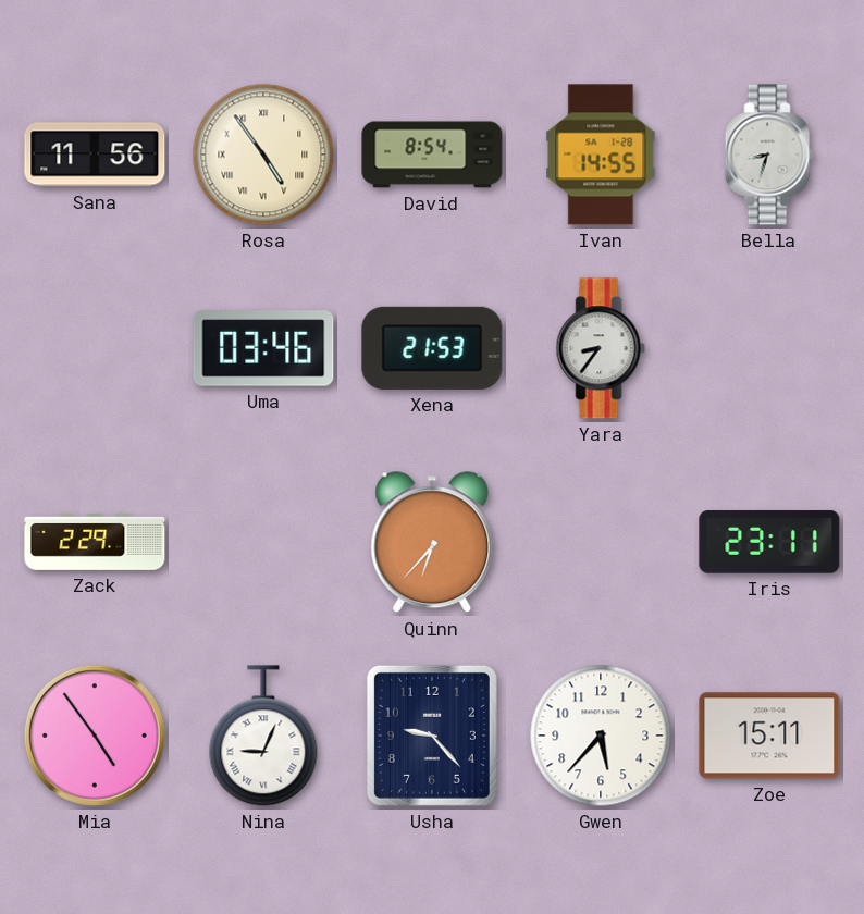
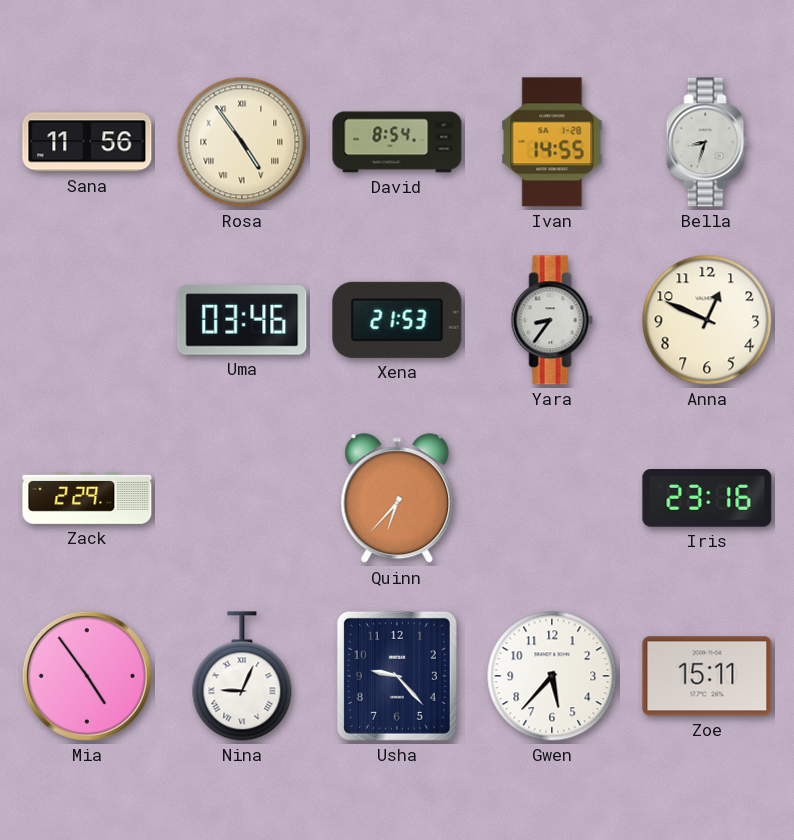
Anna: none -> 12:49 (707, 320)
Iris: 23:11 -> 23:16 (707, 499)
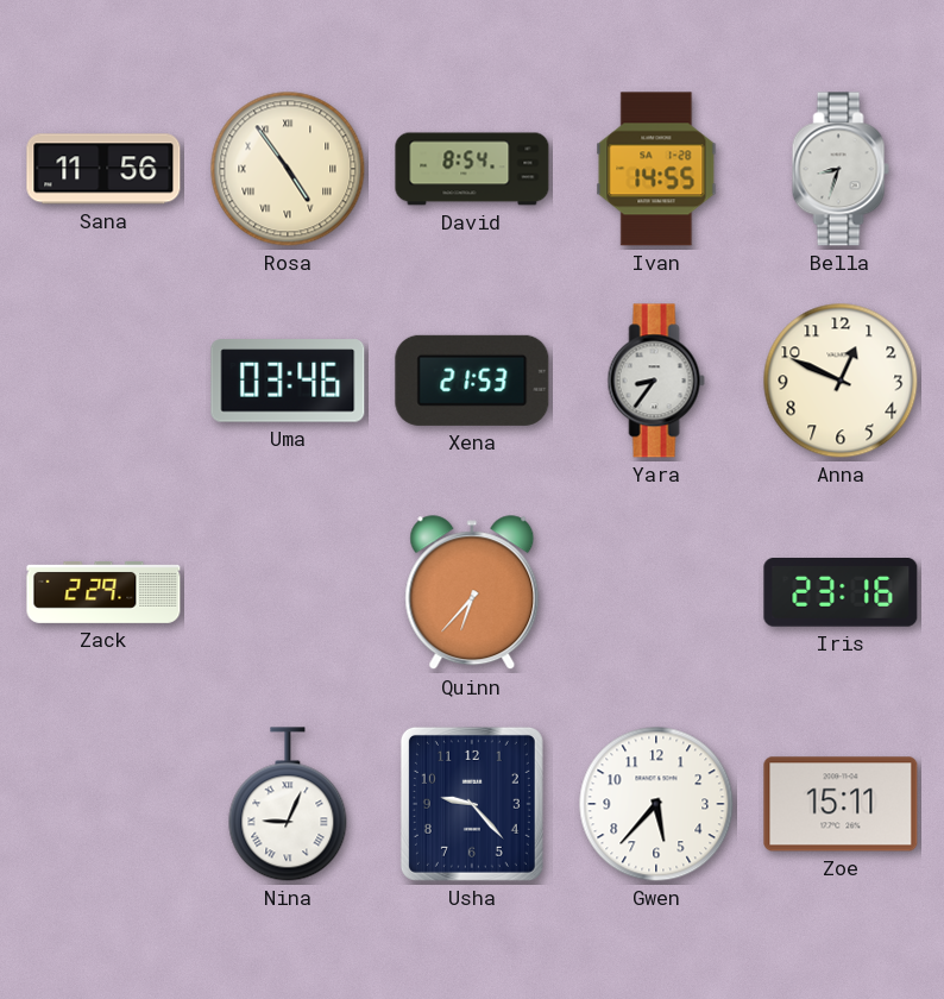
Mia: 4:54 -> none (87, 676)
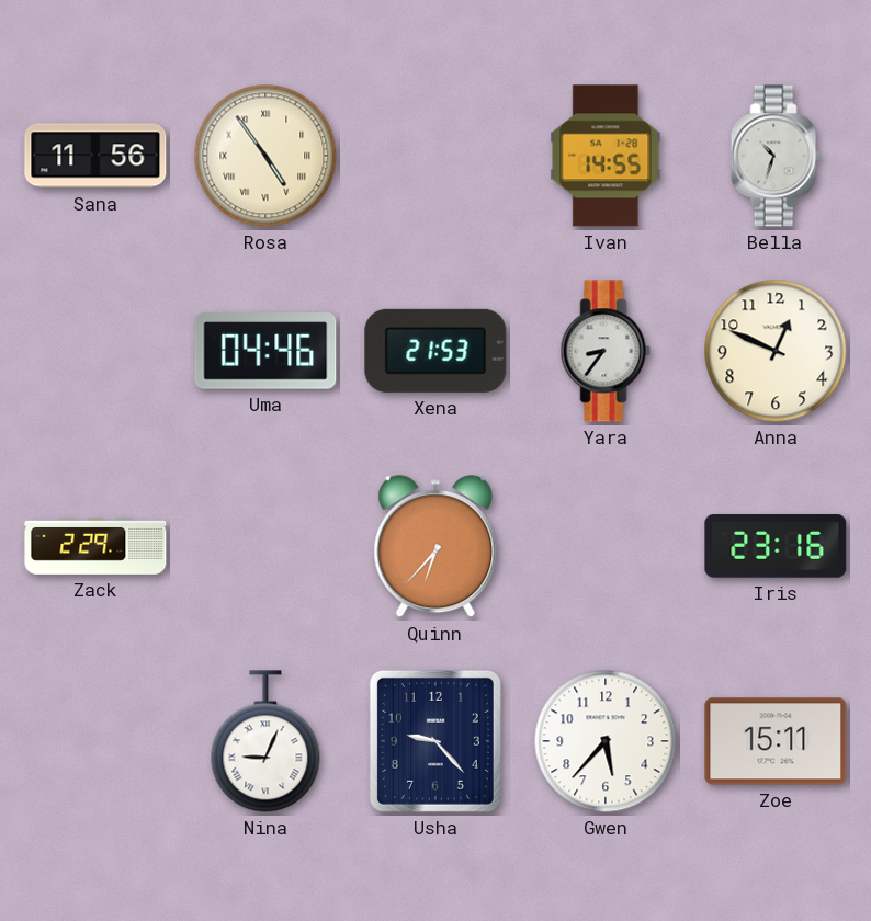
David: 8:54 -> none (472, 169)
Bella: 8:33 -> 10:33 (776, 156)
Uma: 03:46 -> 04:46 (265, 351)
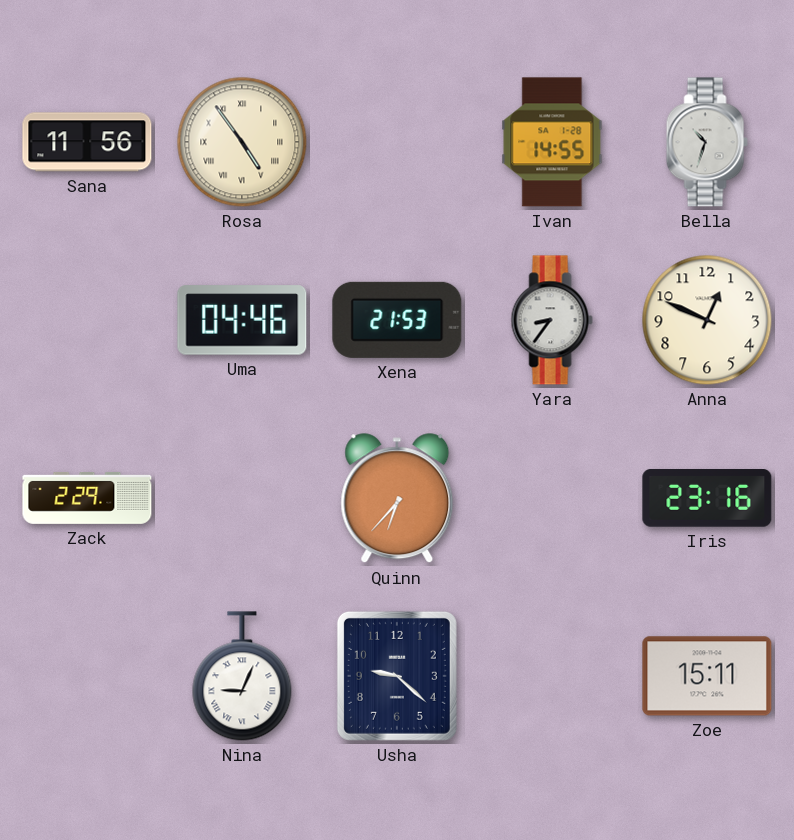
Usha: 9:23 -> 9:22 (397, 676)
Gwen: 5:37 -> none (606, 741)
